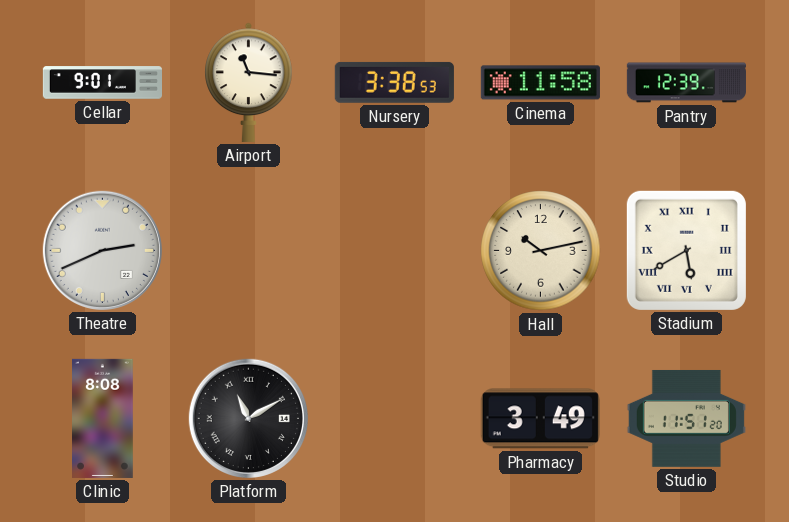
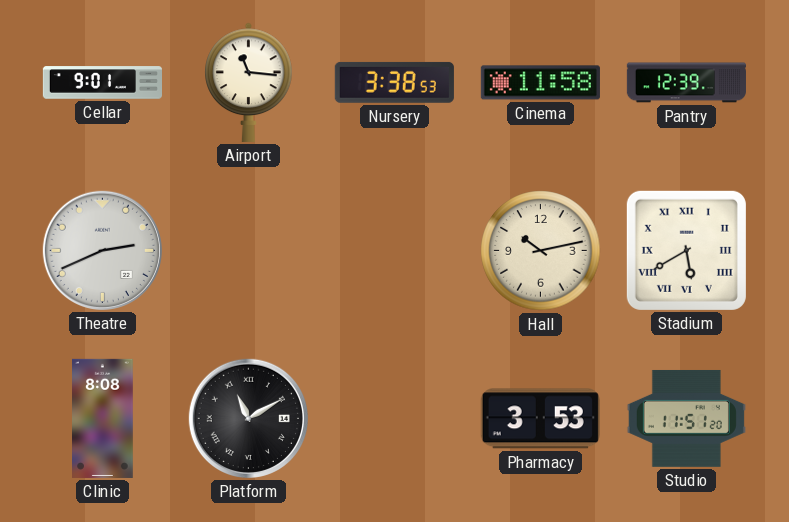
Pharmacy: 3:49 -> 3:53 (540, 419)
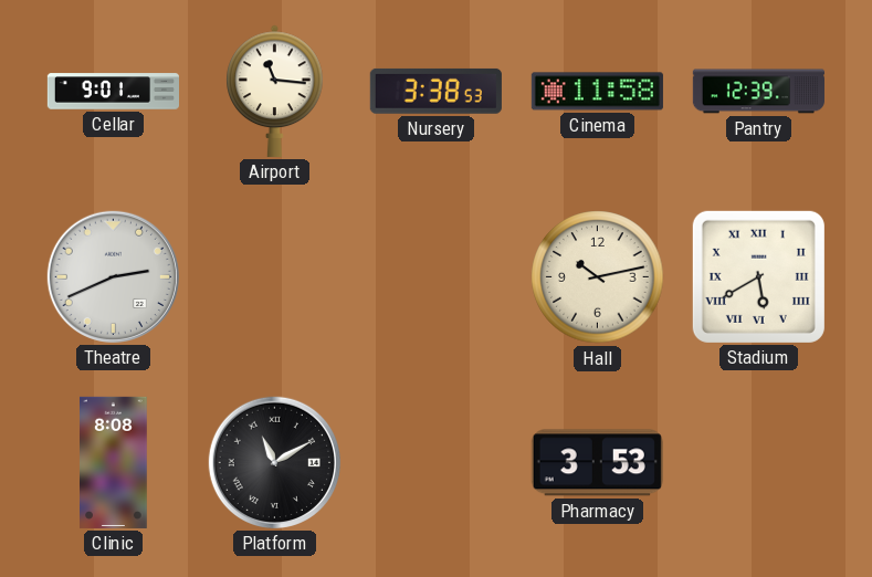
Studio: 11:51 -> none (686, 418)
